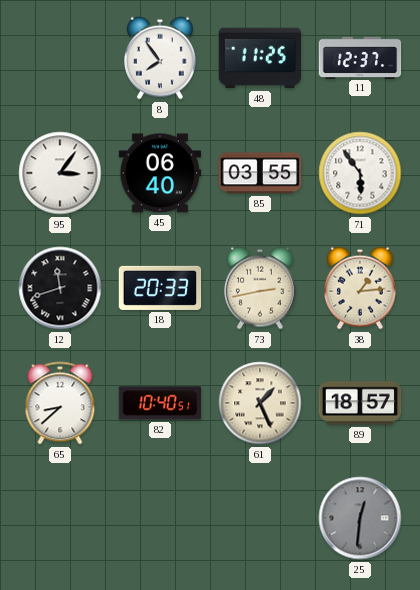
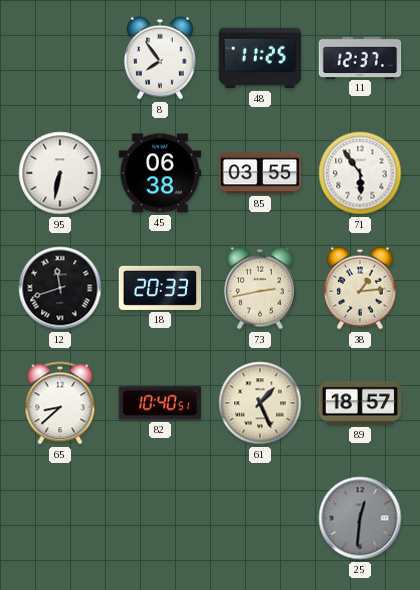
95: 3:06 -> 6:32 (60, 173)
45: 06:40 -> 06:38 (160, 173)
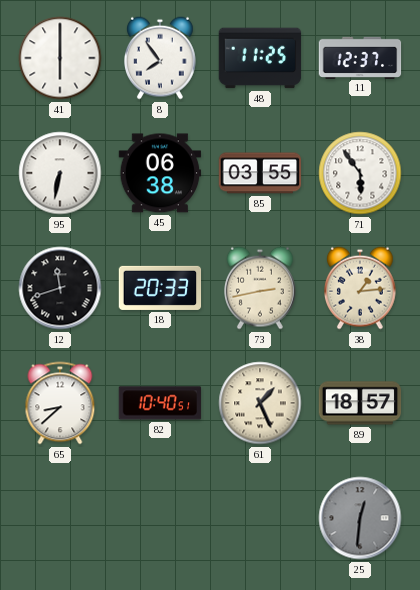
41: none -> 6:00 (60, 58)
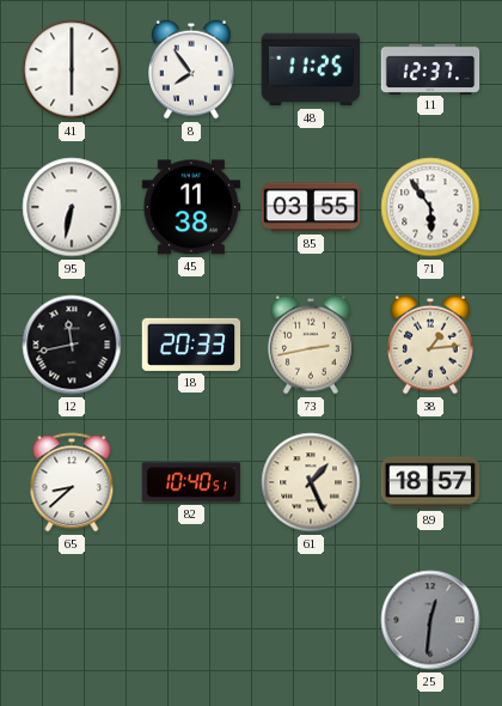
45: 06:38 -> 11:38 (191, 207)
12: 11:42 -> 11:43 (72, 345)
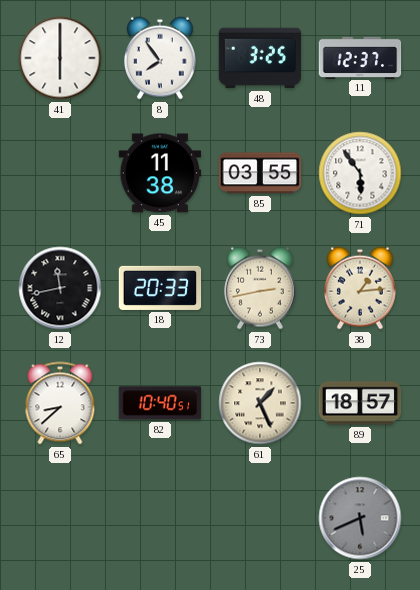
48: 11:25 -> 3:25 (260, 58)
95: 6:32 -> none (72, 207)
25: 12:31 -> 5:41 (360, 518)
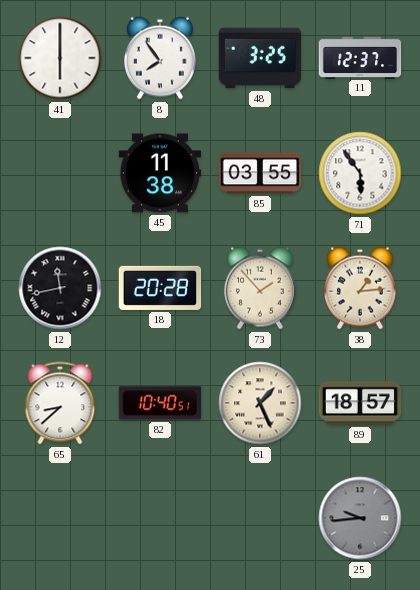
18: 20:33 -> 20:28 (160, 288)
73: 2:43 -> 1:53 (261, 288)
25: 5:41 -> 9:44 (360, 518)
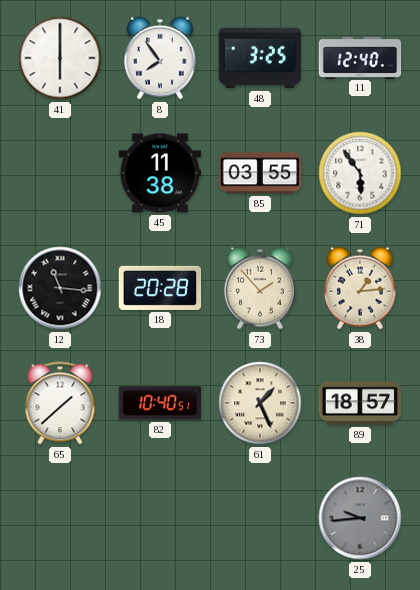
11: 12:37 -> 12:40 (360, 57)
12: 11:43 -> 11:16 (60, 288)
65: 8:38 -> 1:38 (60, 403)
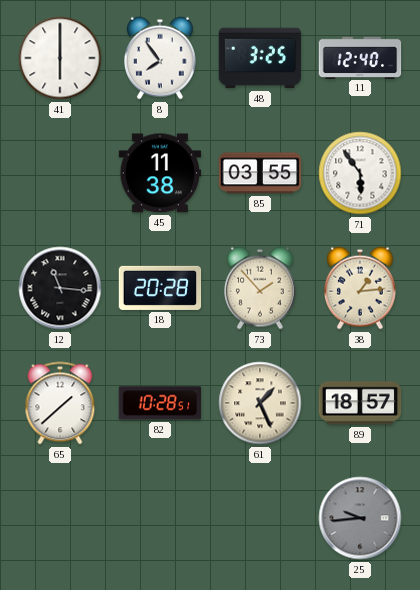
82: 10:40 -> 10:28 (160, 403)
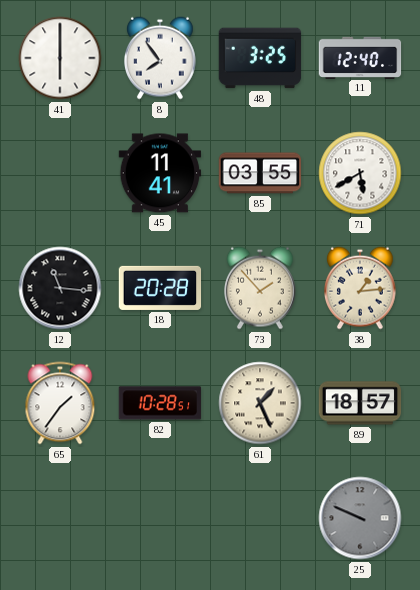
45: 11:38 -> 11:41 (160, 173)
71: 5:54 -> 5:40 (360, 173)
65: 1:38 -> 1:36 (60, 403)
25: 9:44 -> 9:49 (360, 518)
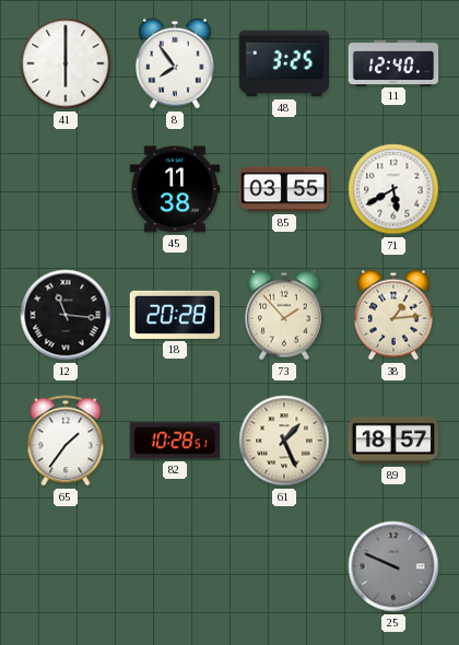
45: 11:41 -> 11:38 (175, 189)
